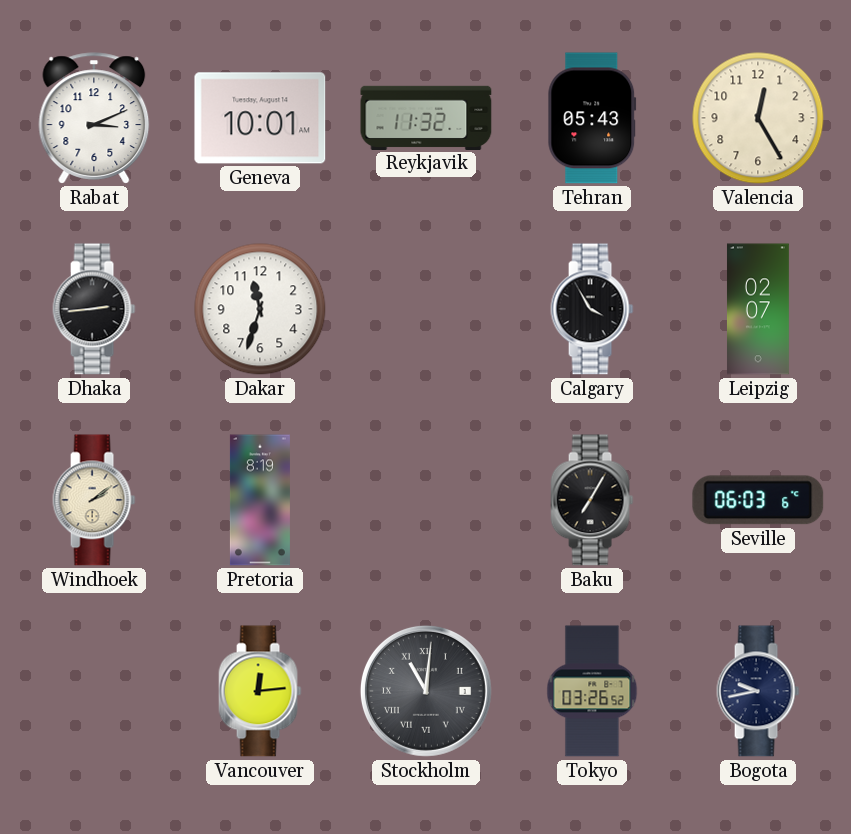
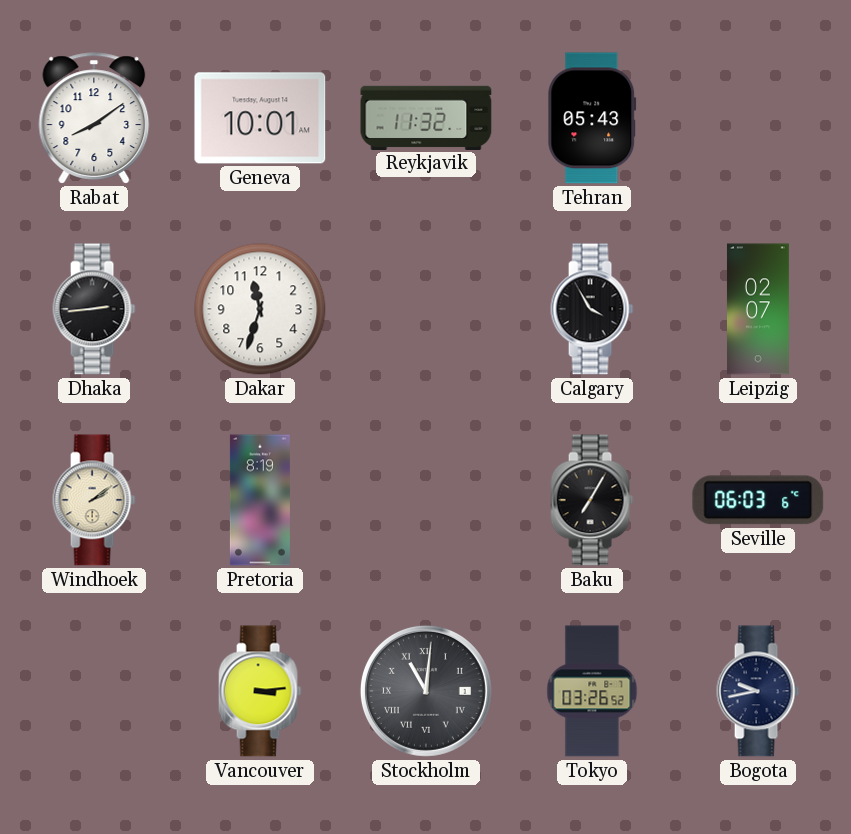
Rabat: 3:11 -> 8:09 (94, 118)
Valencia: 12:25 -> none (758, 118)
Vancouver: 12:14 -> 3:14 (260, 691)
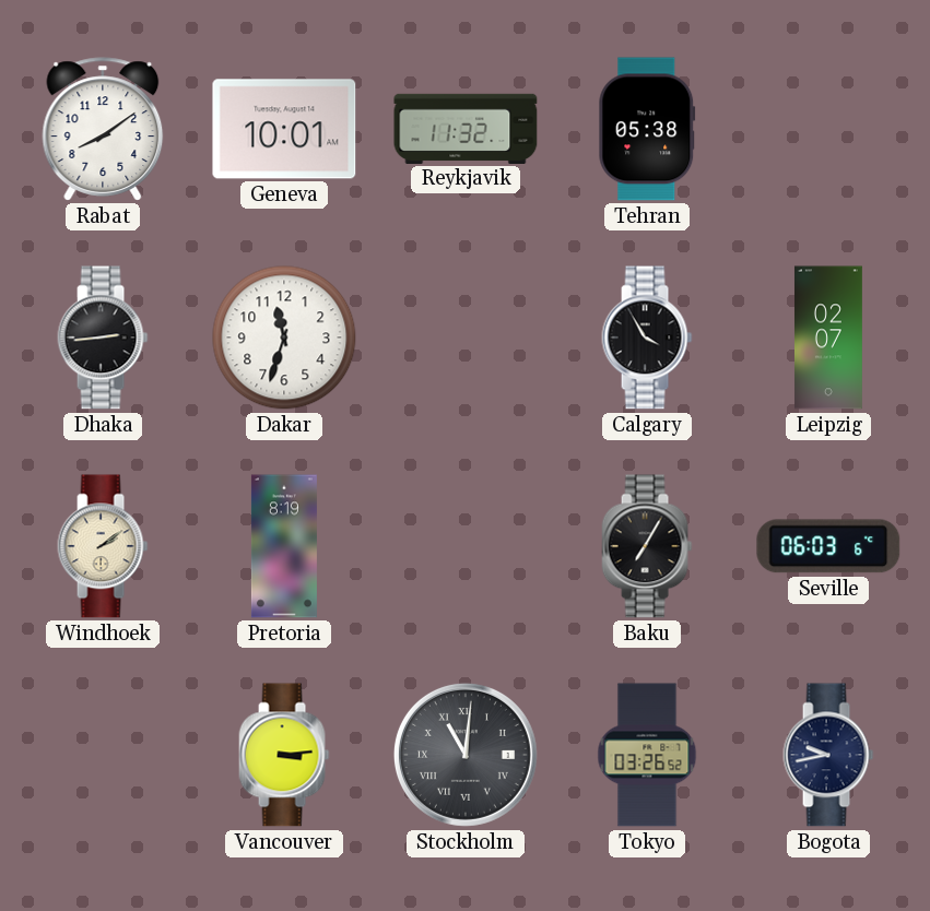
Tehran: 05:43 -> 05:38 (647, 129)
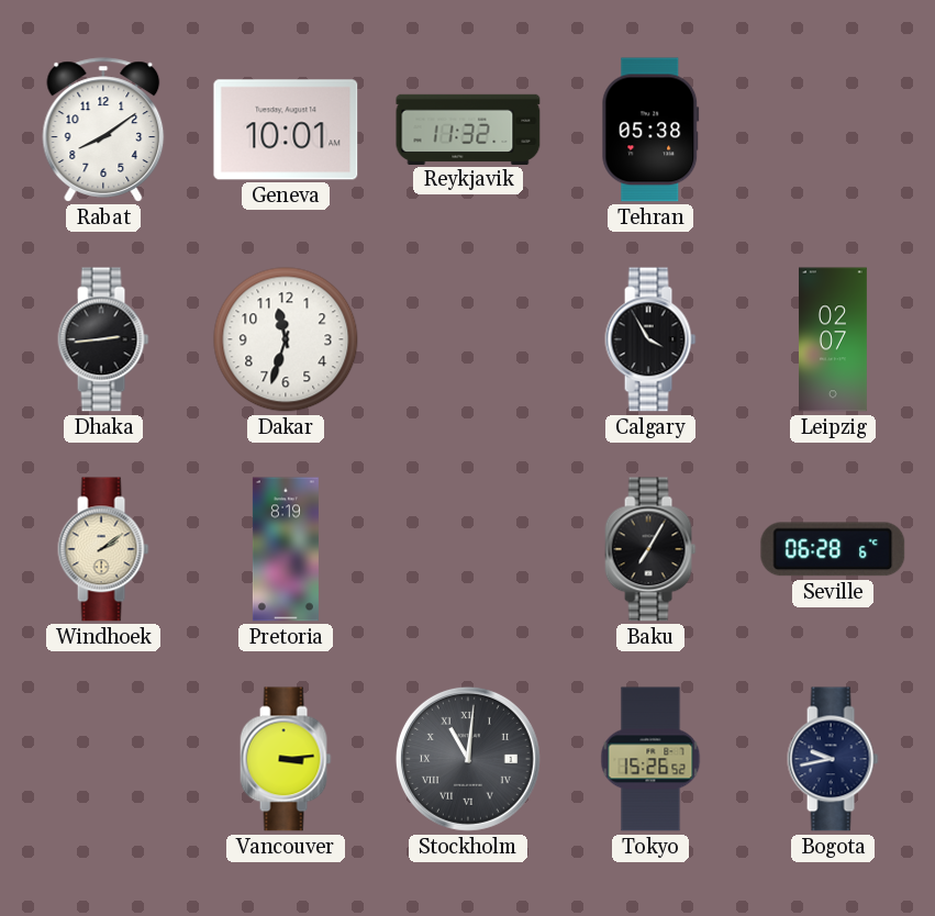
Seville: 06:03 -> 06:28 (833, 549)
Tokyo: 03:26 -> 15:26 (650, 759)
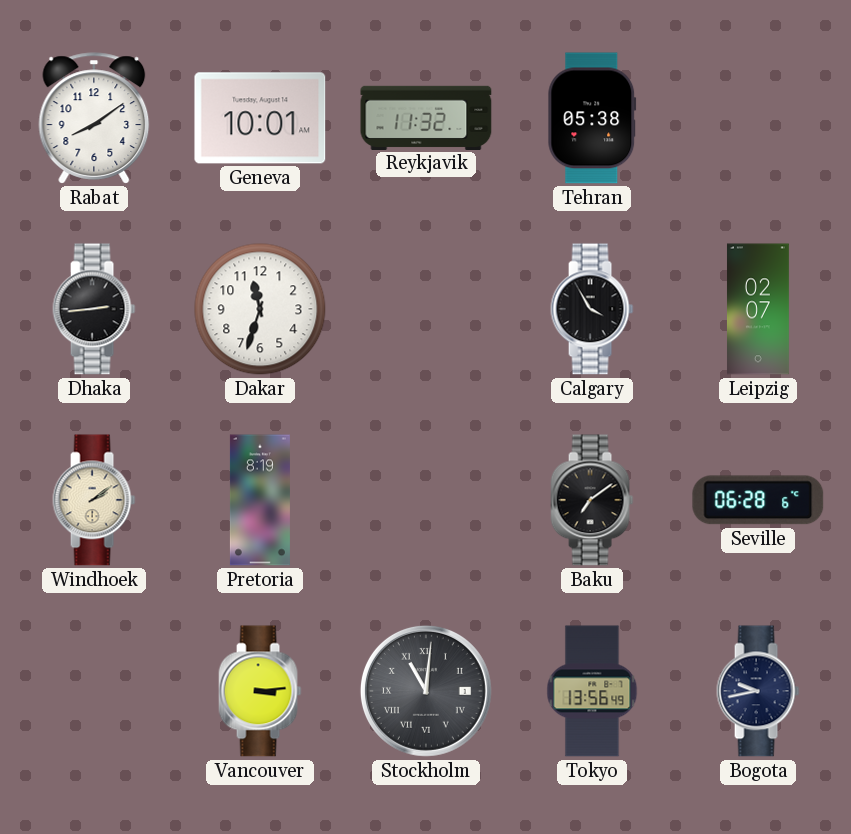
Baku: 7:05 -> 7:09 (592, 500)
Tokyo: 15:26 -> 13:56 (592, 691)
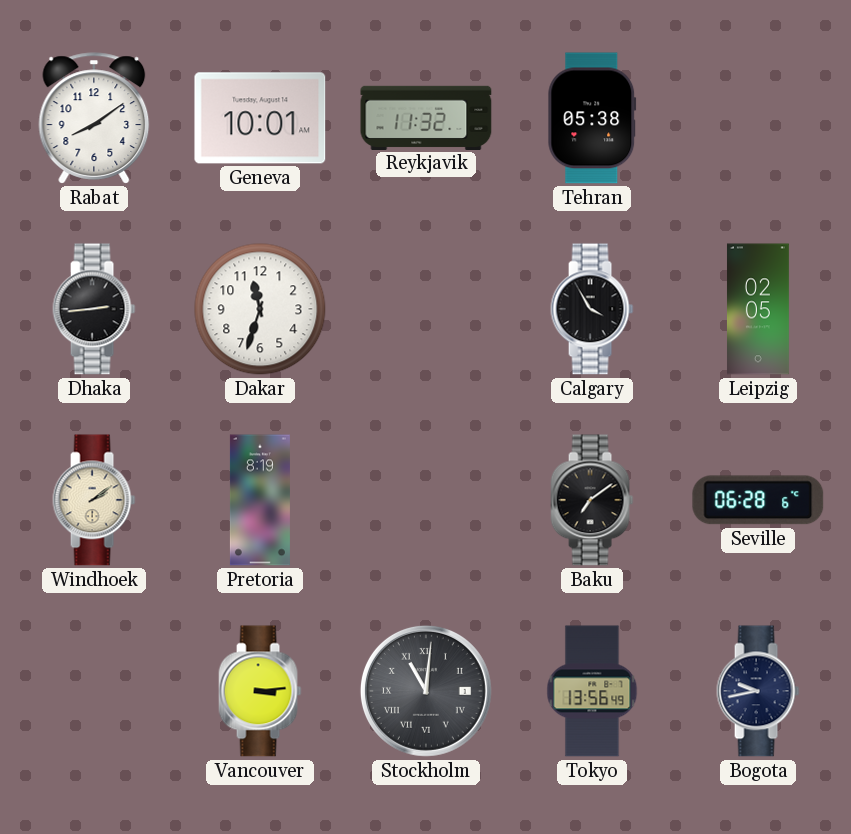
Leipzig: 02:07 -> 02:05 (758, 309)
